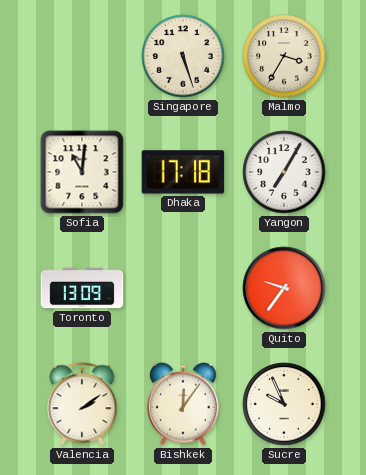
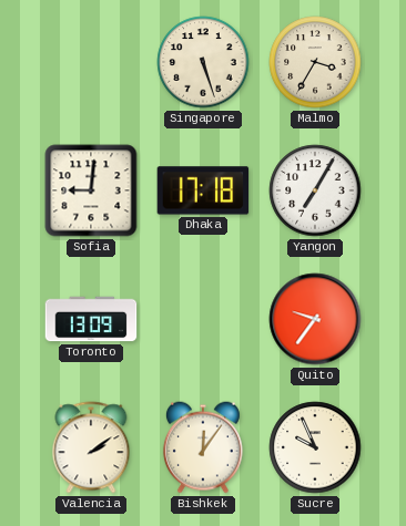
Sofia: 11:01 -> 9:01 (91, 190)
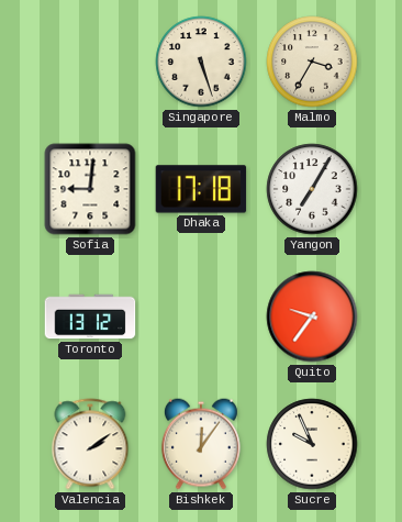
Toronto: 13:09 -> 13:12 (90, 316)
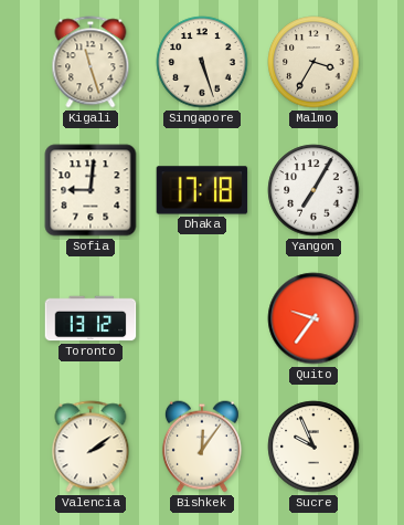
Kigali: none -> 11:27 (91, 62)
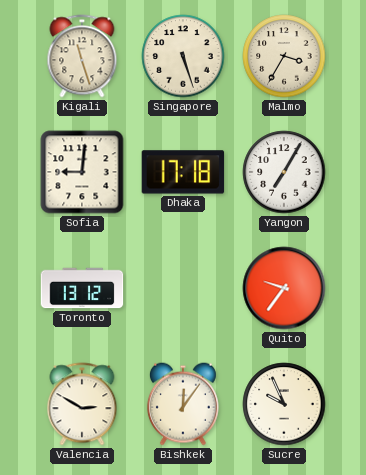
Valencia: 2:09 -> 2:50 (82, 404)
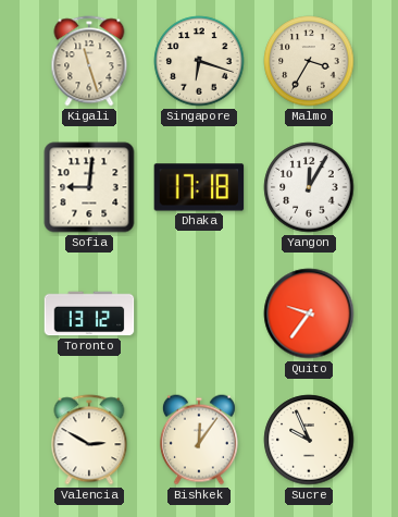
Singapore: 5:27 -> 6:18 (199, 61)
Yangon: 7:05 -> 12:05 (309, 187)
